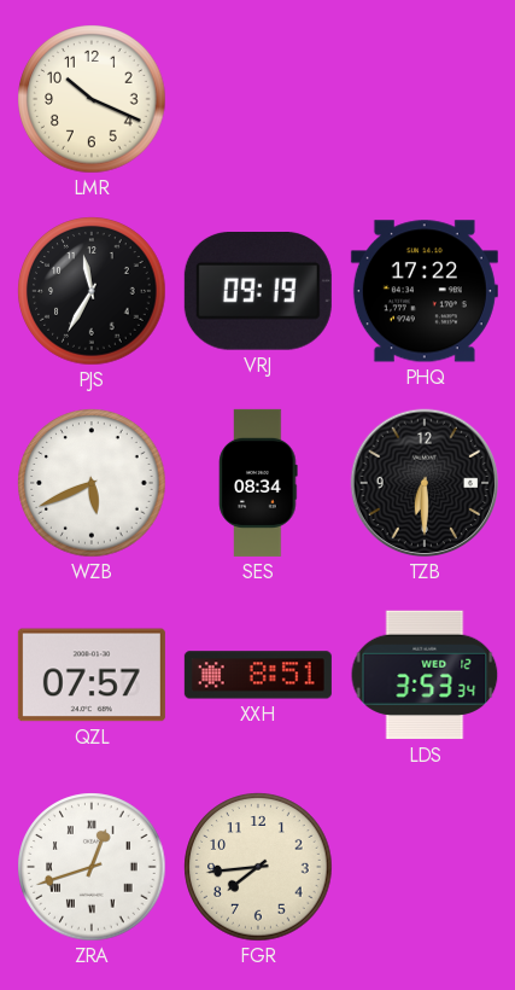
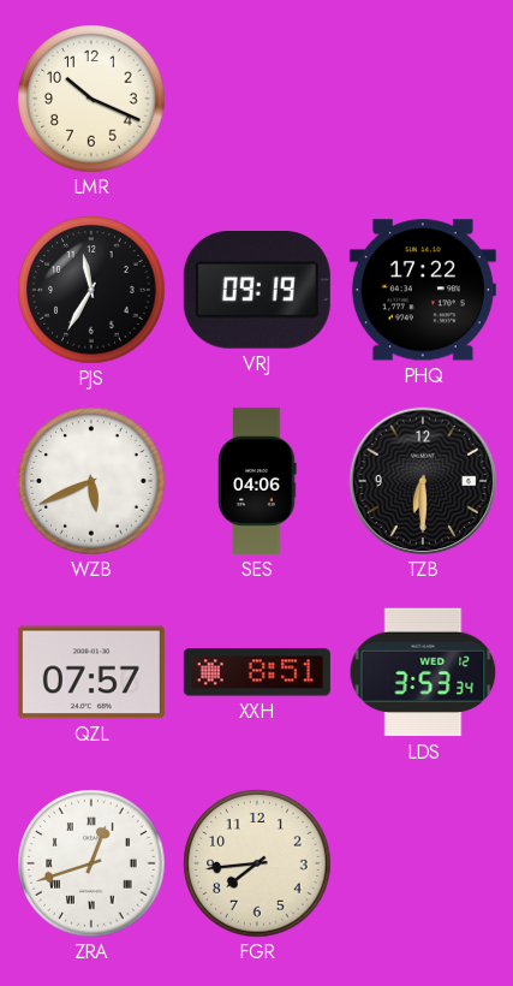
SES: 08:34 -> 04:06 (257, 481)
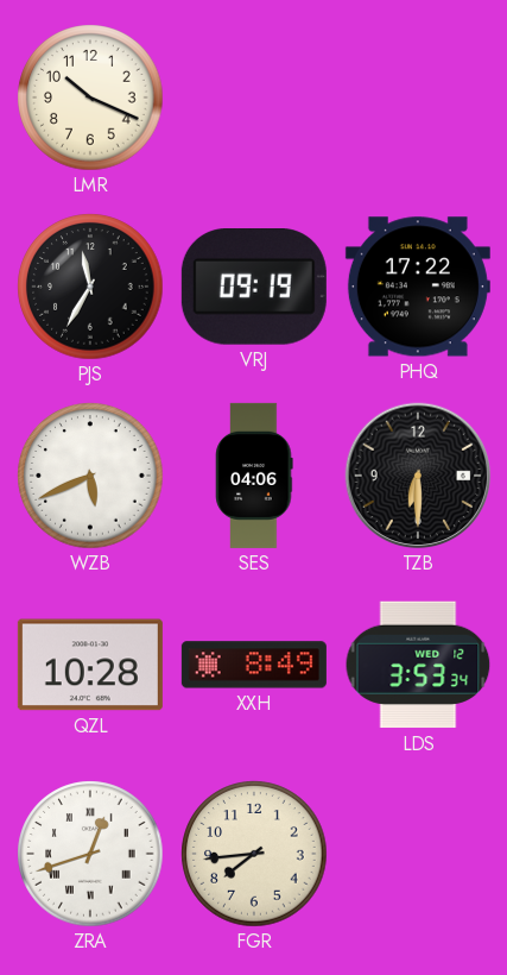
QZL: 07:57 -> 10:28 (90, 665)
XXH: 8:51 -> 8:49 (254, 665)
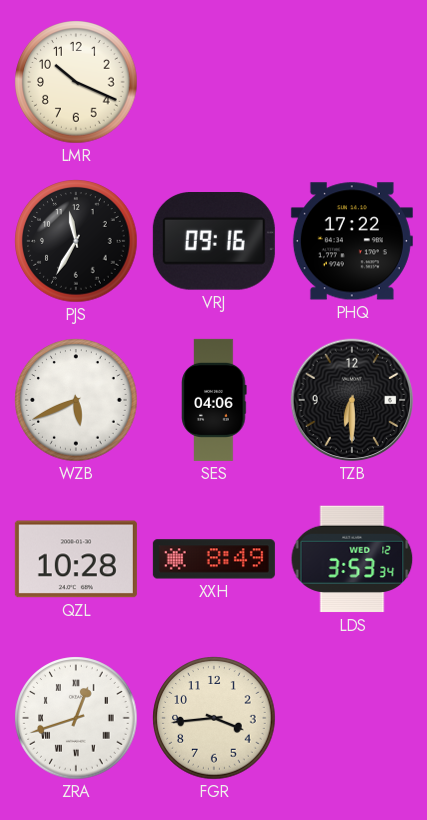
VRJ: 09:19 -> 09:16 (214, 242)
FGR: 7:44 -> 3:44 (214, 718)
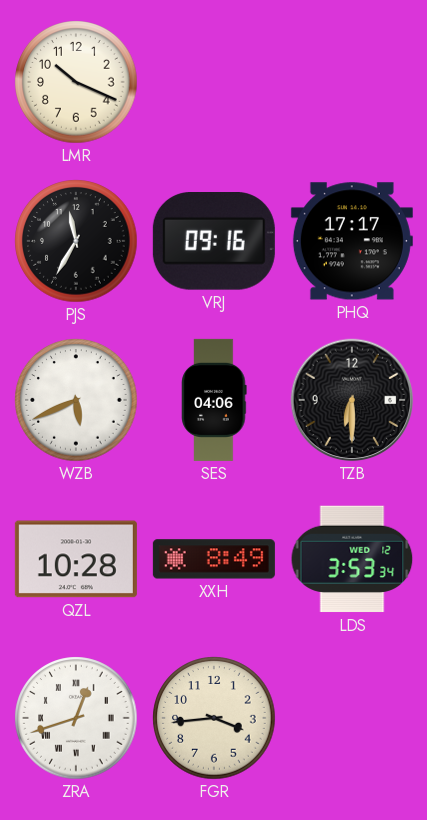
PHQ: 17:22 -> 17:17 (352, 241)
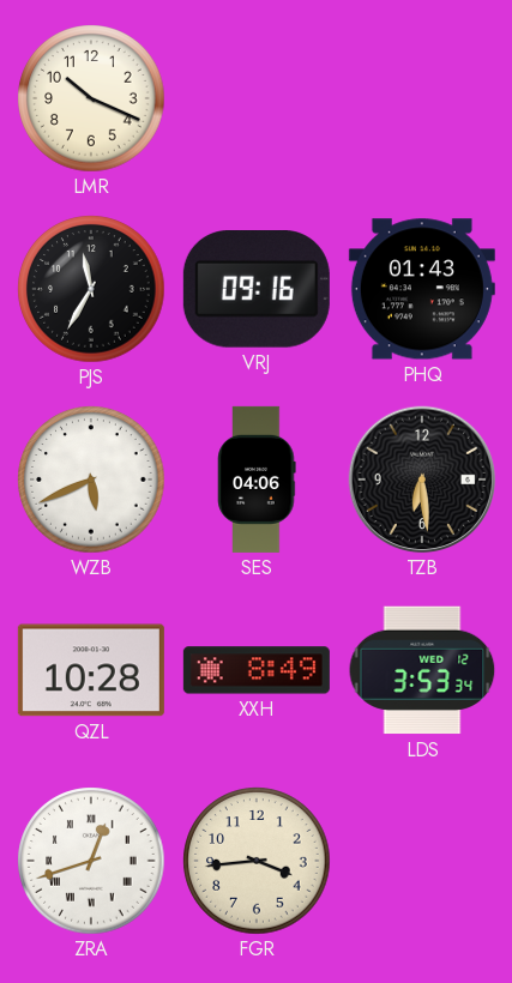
PHQ: 17:17 -> 01:43 (422, 289)
TZB: 6:30 -> 6:29 (422, 480)
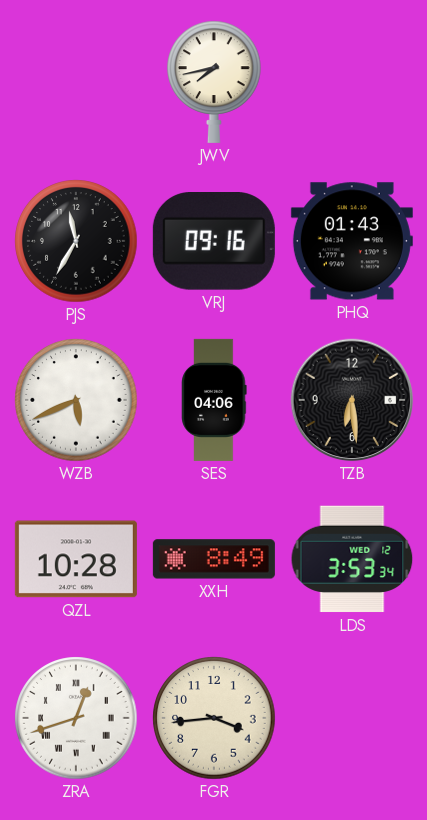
LMR: 10:19 -> none (91, 98)
JWV: none -> 7:43 (215, 82)
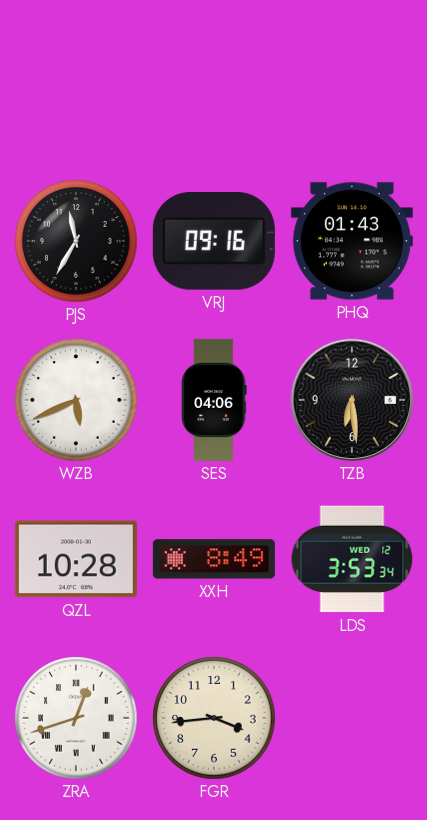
JWV: 7:43 -> none (215, 82)
